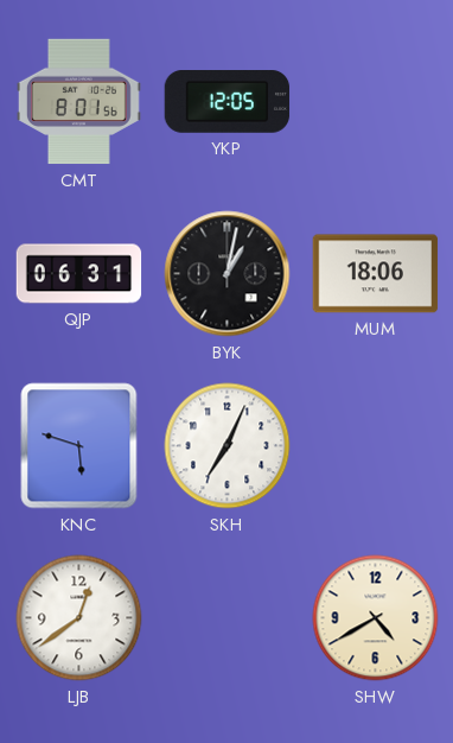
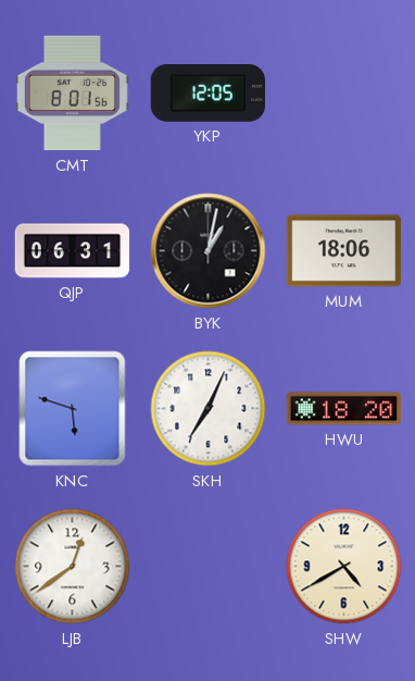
HWU: none -> 18:20 (344, 409)
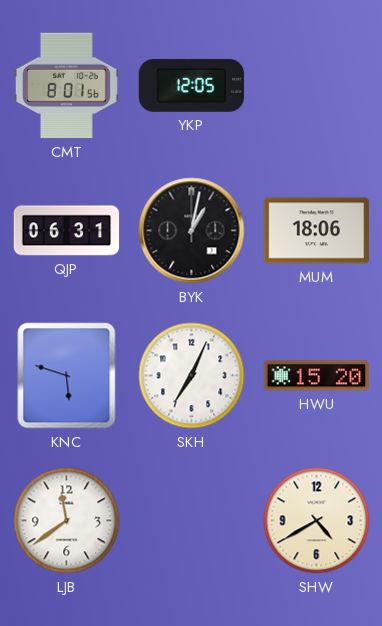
HWU: 18:20 -> 15:20 (317, 376)
LJB: 12:39 -> 11:39 (67, 521)
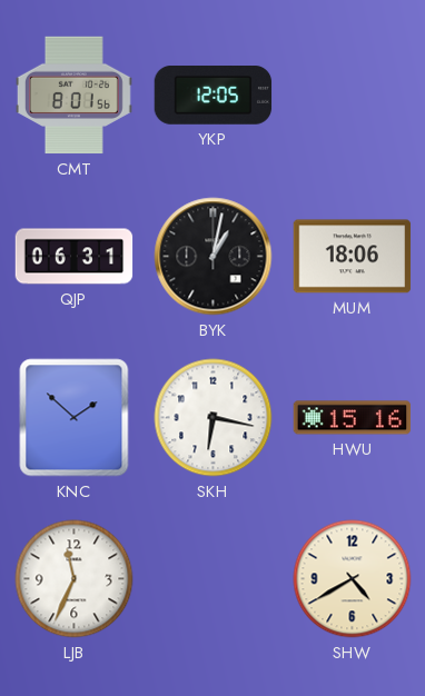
KNC: 5:48 -> 1:52 (75, 418)
SKH: 7:04 -> 6:17 (214, 418)
HWU: 15:20 -> 15:16 (353, 418)
LJB: 11:39 -> 11:34 (75, 579)
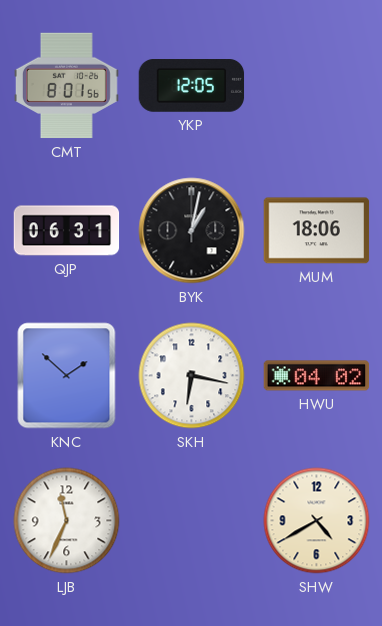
HWU: 15:16 -> 04:02 (317, 376)
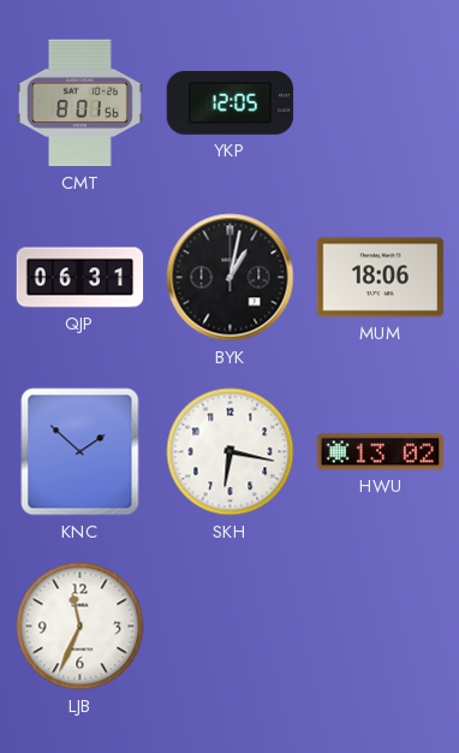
HWU: 04:02 -> 13:02 (381, 452)
SHW: 4:40 -> none (317, 521)
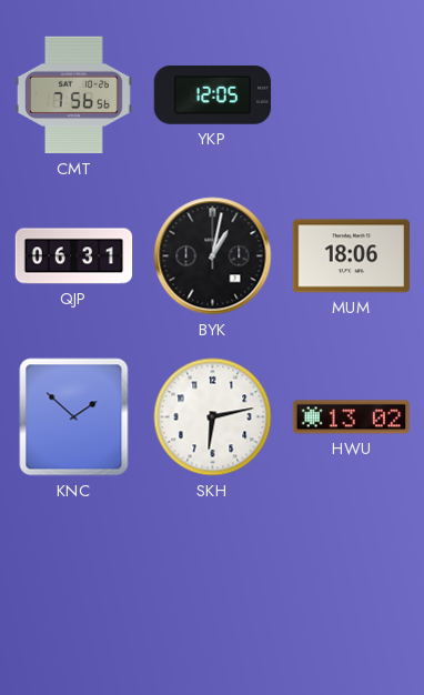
CMT: 8:01 -> 7:56 (73, 95)
SKH: 6:17 -> 6:13 (213, 417)
LJB: 11:34 -> none (81, 627)
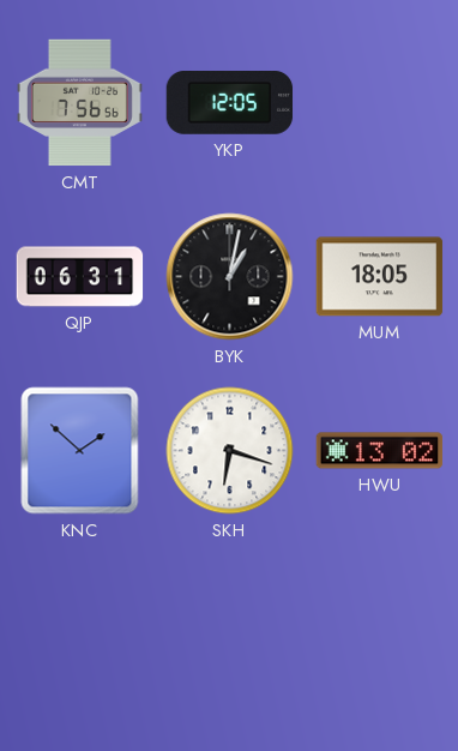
MUM: 18:06 -> 18:05 (380, 277)
SKH: 6:13 -> 6:18 (230, 451)
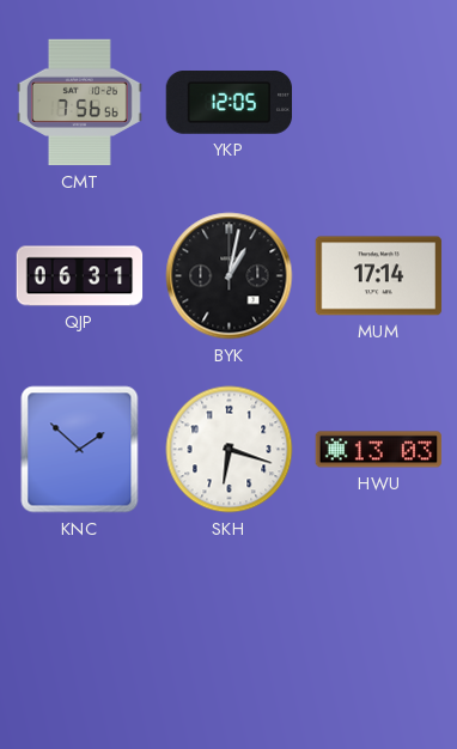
MUM: 18:05 -> 17:14 (379, 276)
HWU: 13:02 -> 13:03 (379, 450)
